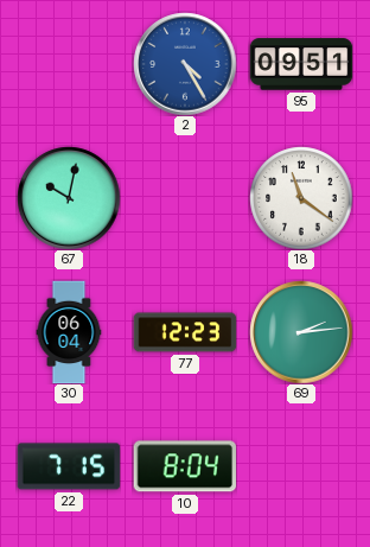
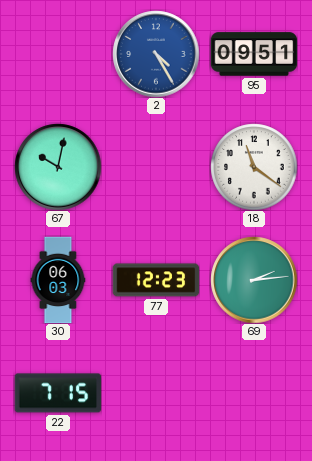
30: 06:04 -> 06:03 (58, 280)
10: 8:04 -> none (184, 466)
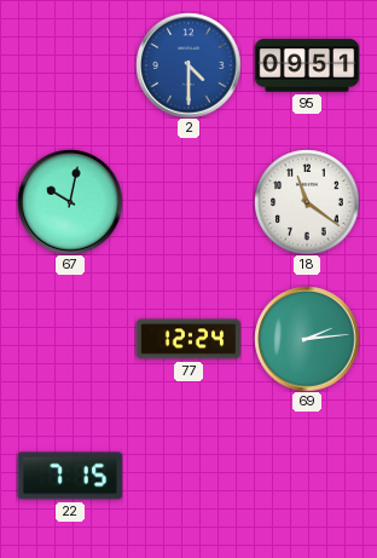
2: 4:25 -> 4:30 (188, 65)
30: 06:03 -> none (58, 280)
77: 12:23 -> 12:24 (188, 339)
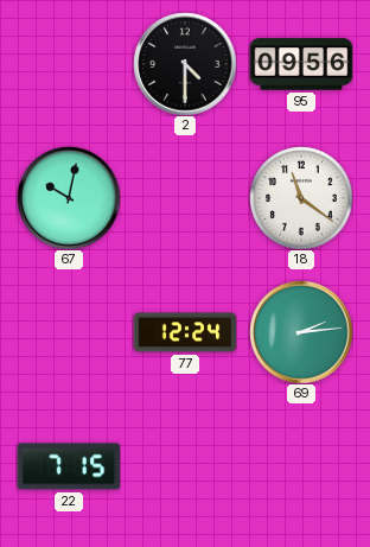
2 dial: blue -> black (185, 64)
95: 09:51 -> 09:56 (301, 64)
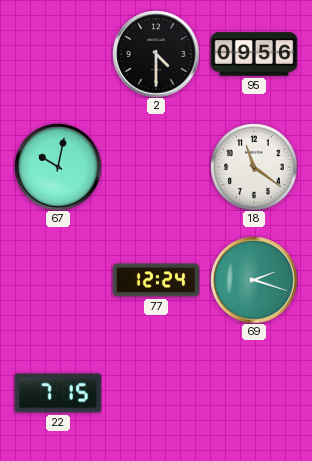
69: 2:14 -> 2:18 (254, 280)
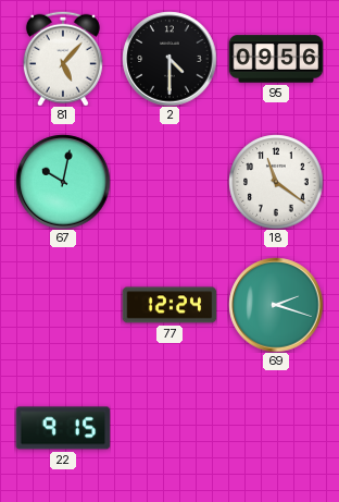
81: none -> 5:07 (63, 59)
22: 7:15 -> 9:15 (63, 428)
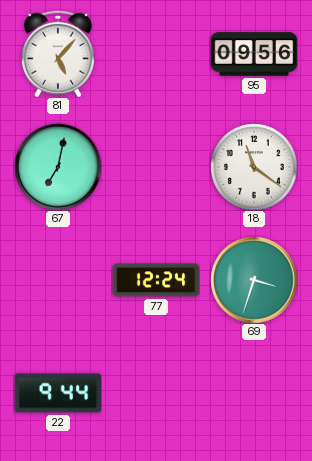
2: 4:30 -> none (169, 59)
67: 10:02 -> 7:02 (58, 167)
69: 2:18 -> 3:33 (254, 280)
22: 9:15 -> 9:44 (58, 393)
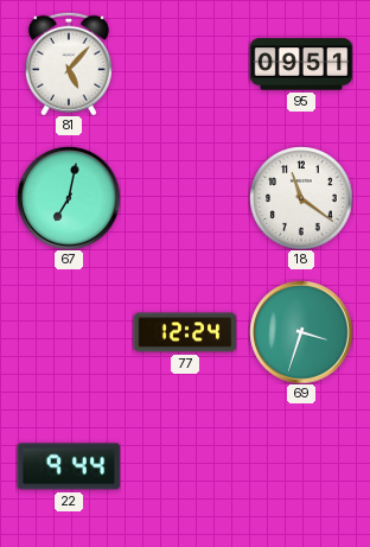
95: 09:56 -> 09:51 (301, 64)
